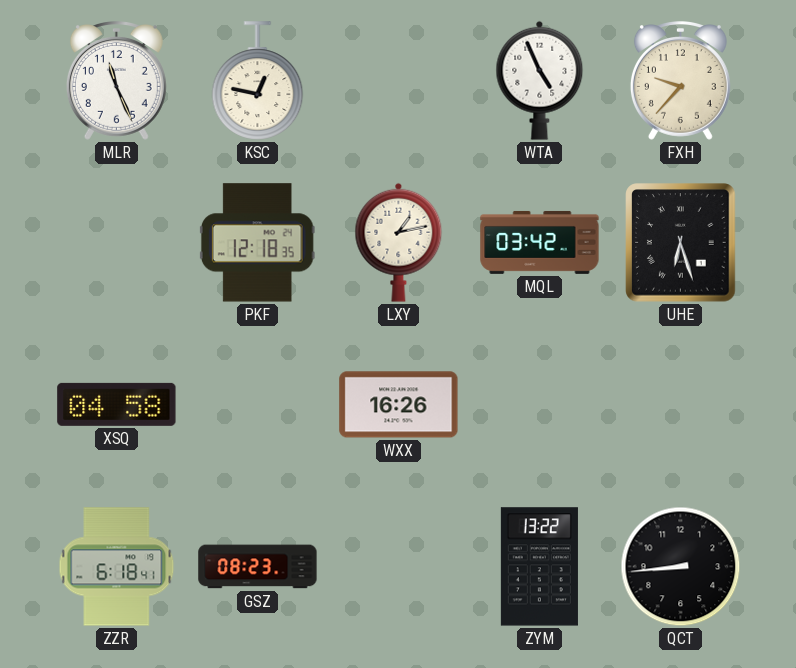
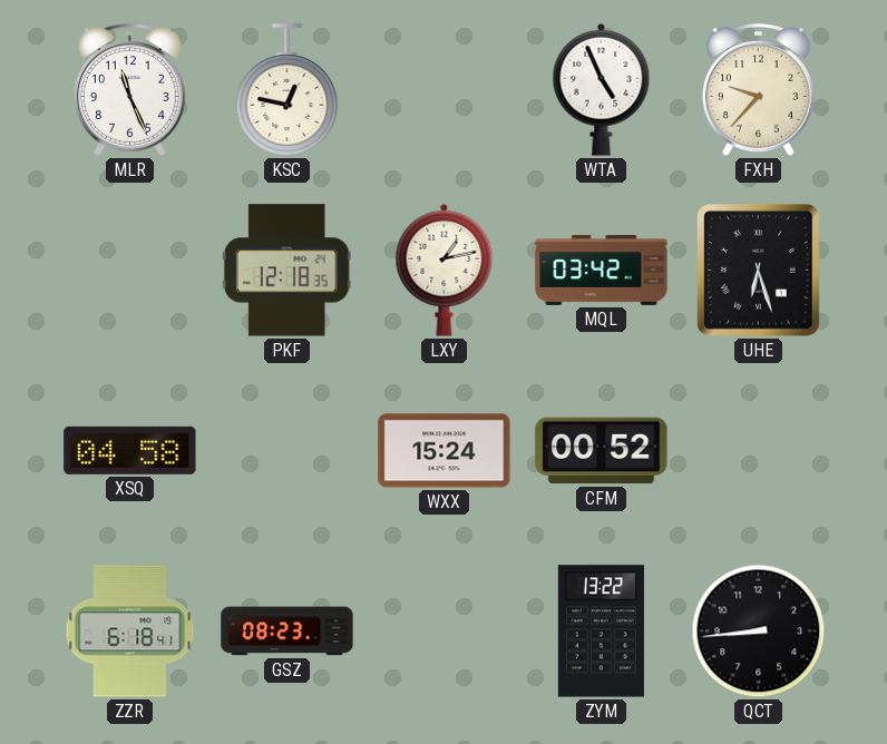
WXX: 16:26 -> 15:24 (445, 451)
CFM: none -> 00:52 (602, 451)
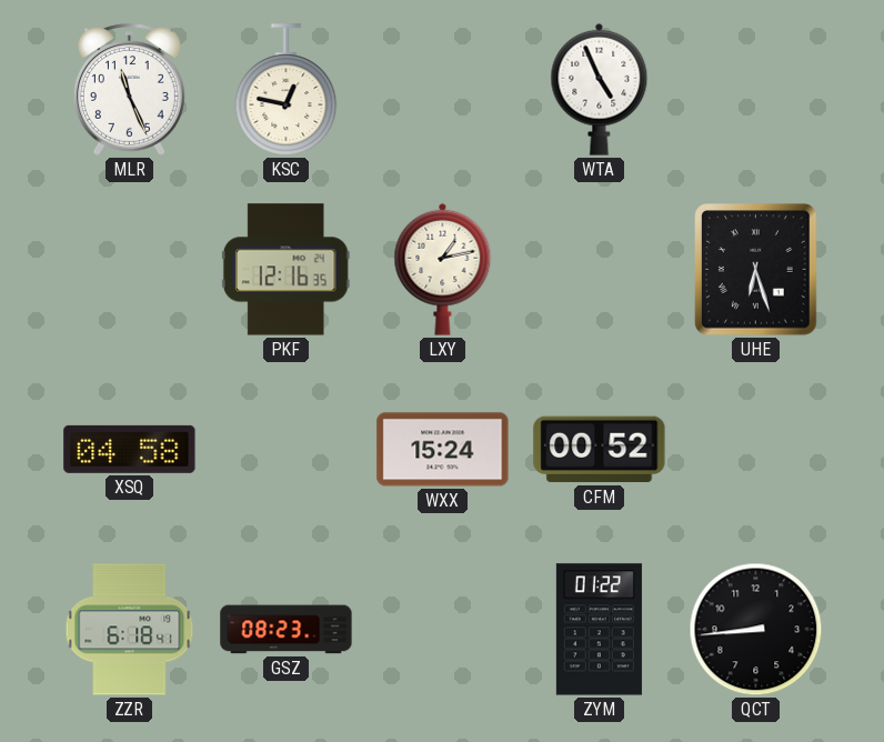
FXH: 9:37 -> none (758, 90)
PKF: 12:18 -> 12:16 (285, 270)
MQL: 03:42 -> none (602, 270)
ZYM: 13:22 -> 01:22 (599, 630)
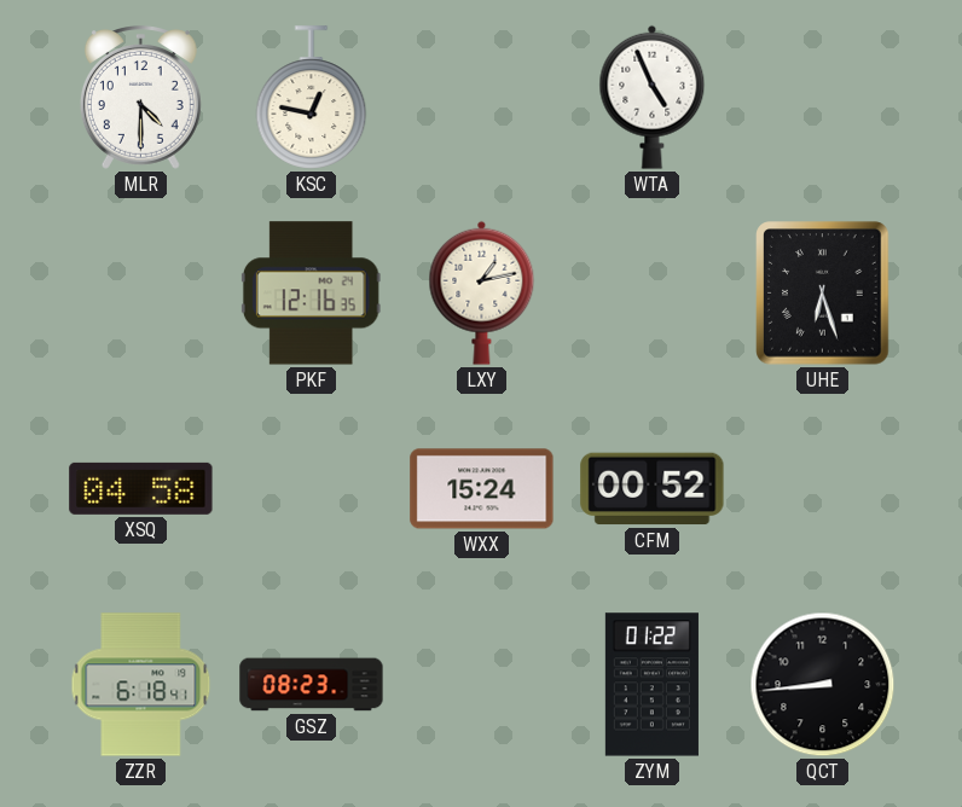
MLR: 11:26 -> 4:30 (140, 98)
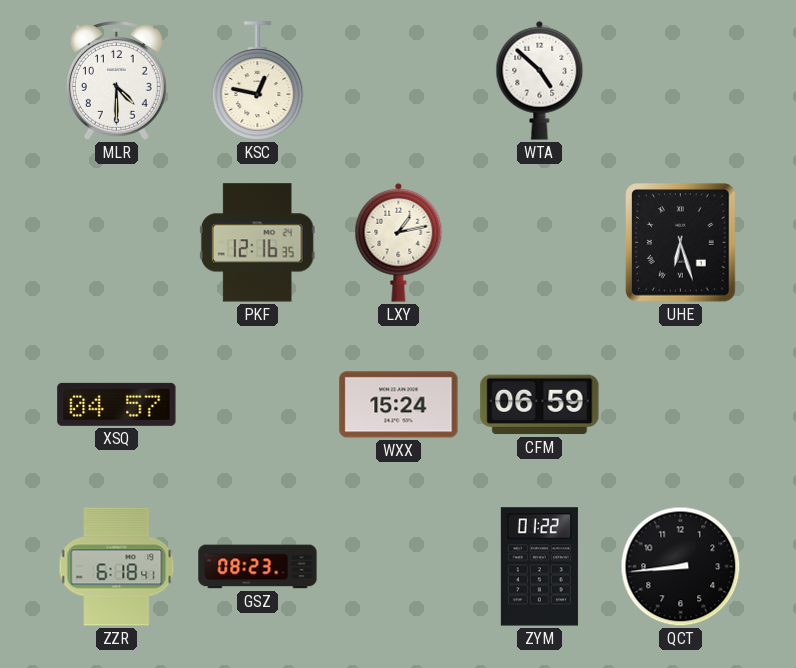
WTA: 4:56 -> 4:52 (540, 80)
XSQ: 04:58 -> 04:57 (117, 404)
CFM: 00:52 -> 06:59 (540, 405)
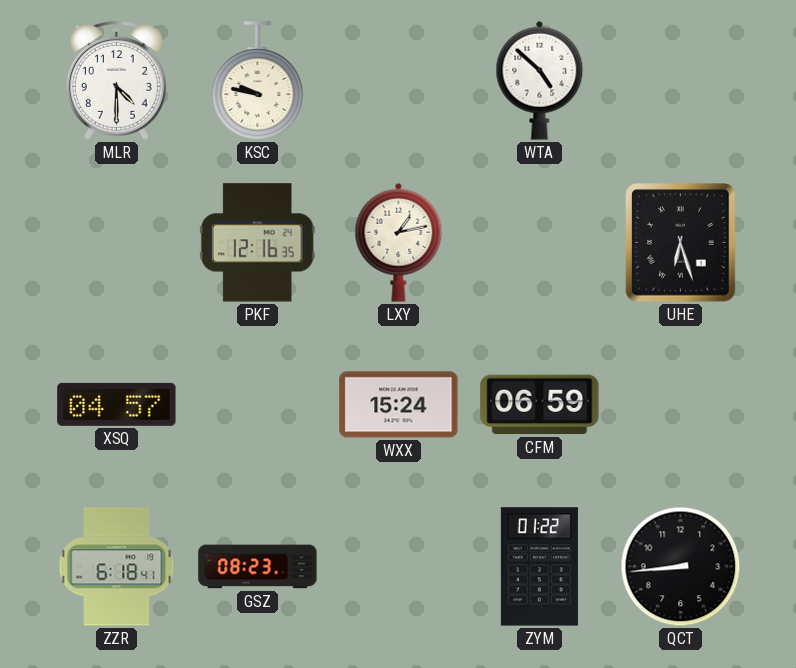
KSC: 12:47 -> 9:47 (258, 81)
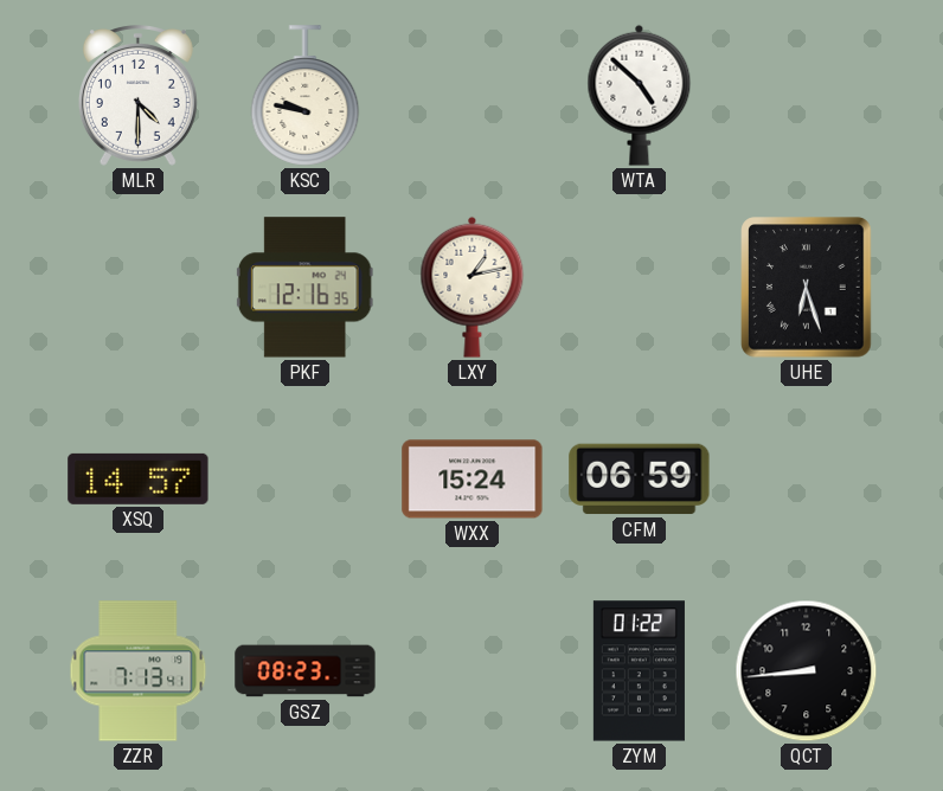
XSQ: 04:57 -> 14:57 (139, 478)
ZZR: 6:18 -> 7:13 (139, 671)
